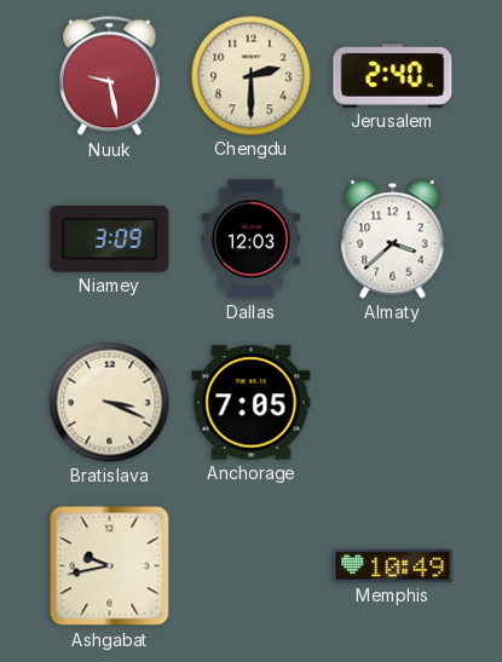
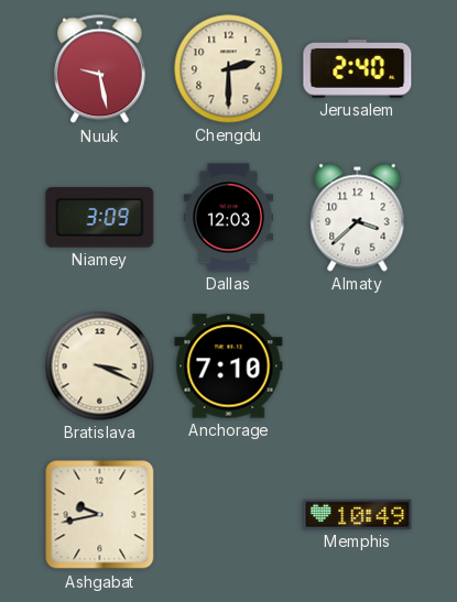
Anchorage: 7:05 -> 7:10 (229, 366)
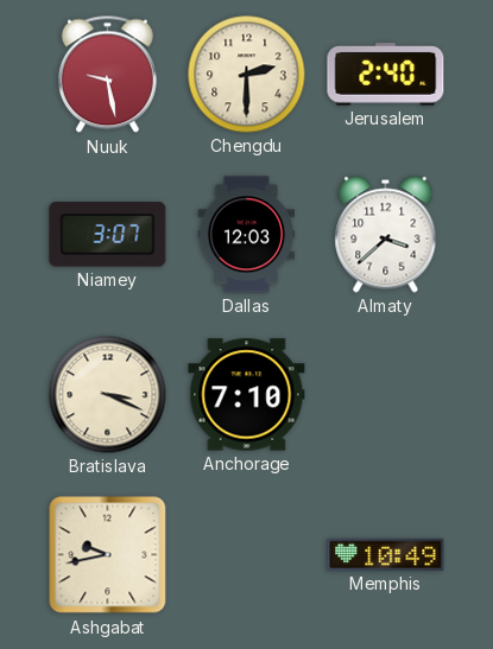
Niamey: 3:09 -> 3:07 (108, 235)
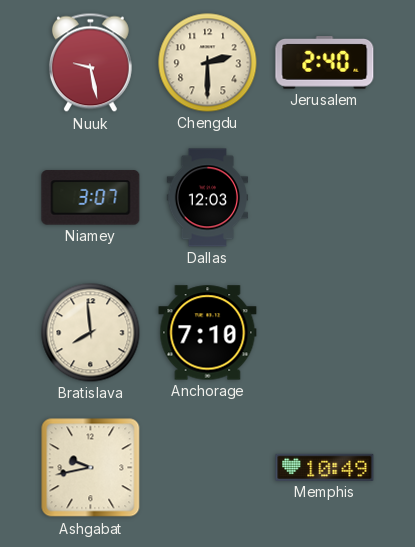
Almaty: 3:38 -> none (386, 235)
Bratislava: 3:19 -> 7:59 (91, 333)
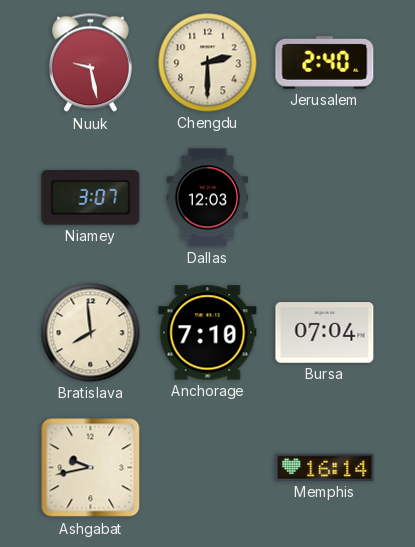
Bursa: none -> 07:04 (325, 333)
Memphis: 10:49 -> 16:14 (325, 467)
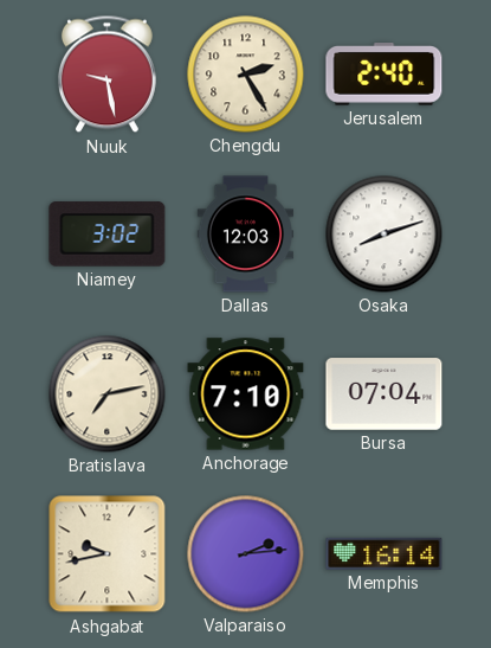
Chengdu: 2:30 -> 2:25 (246, 75)
Niamey: 3:07 -> 3:02 (108, 235)
Osaka: none -> 8:12 (385, 235)
Bratislava: 7:59 -> 7:13 (108, 394)
Valparaiso: none -> 2:14 (246, 554)
